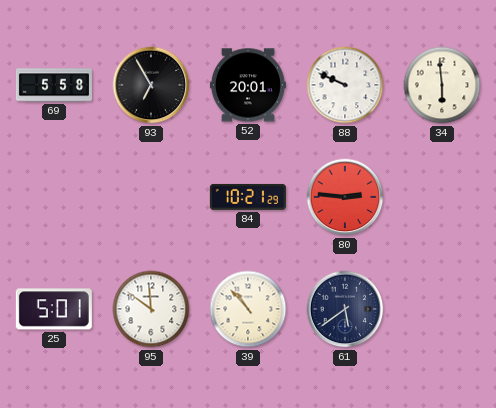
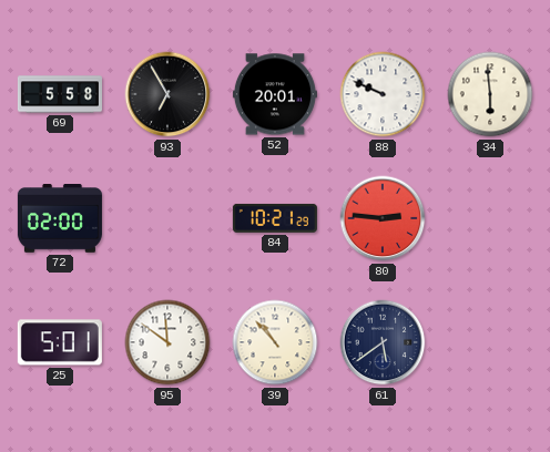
72: none -> 02:00 (60, 219)
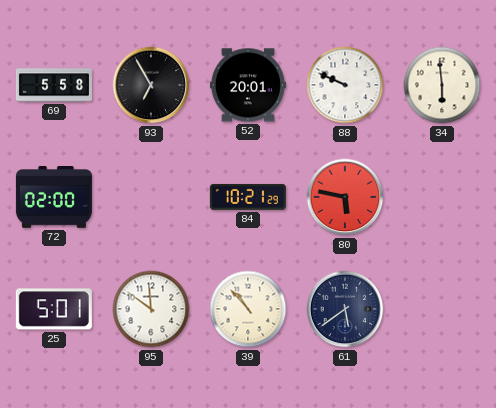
80: 2:46 -> 5:47 (345, 197)
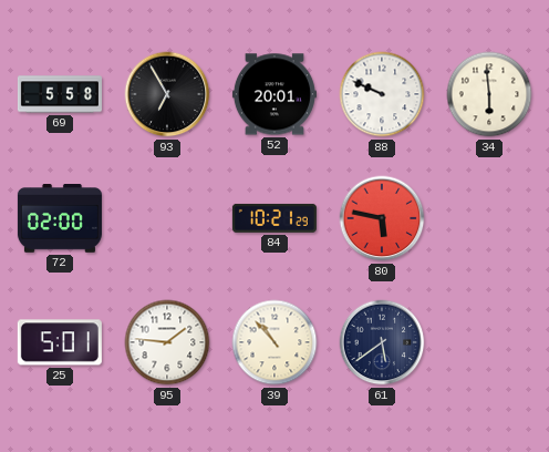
95: 11:51 -> 1:46 (167, 342)
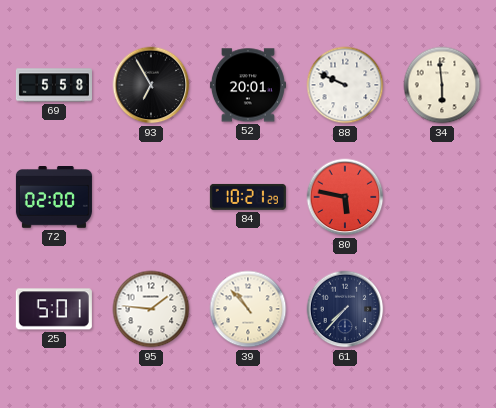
61: 5:39 -> 7:37 (345, 309)
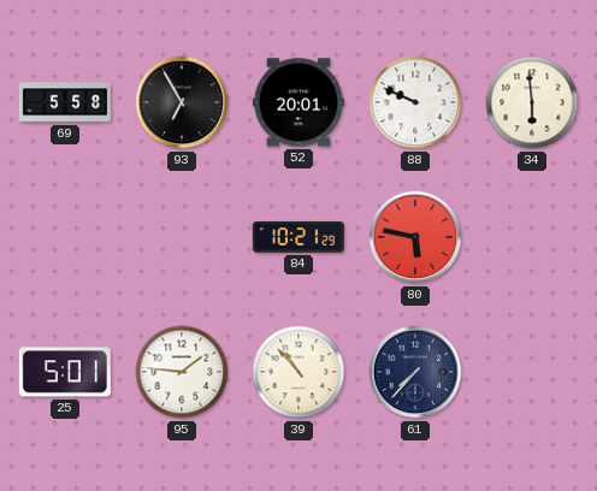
72: 02:00 -> none (54, 198)
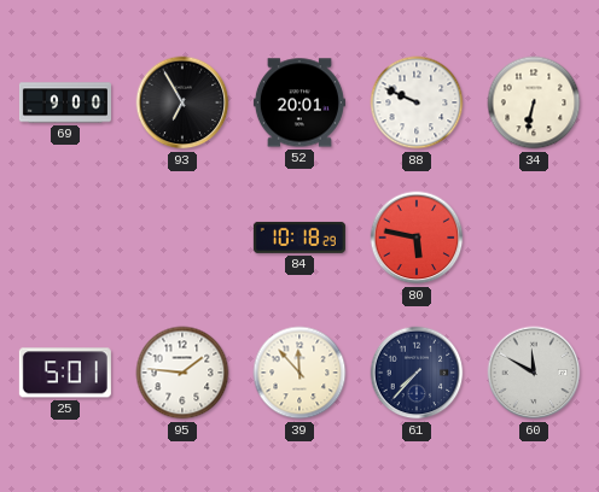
69: 5:58 -> 9:00 (65, 102)
34: 5:59 -> 6:32 (534, 102)
84: 10:21 -> 10:18 (299, 238)
39: 10:53 -> 11:53 (299, 373)
60: none -> 11:50 (534, 373)
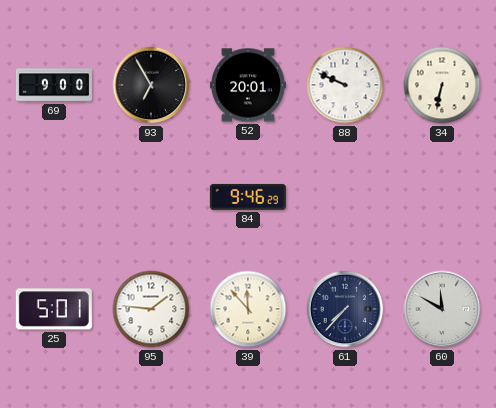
84: 10:18 -> 9:46 (248, 197)
80: 5:47 -> none (417, 238)
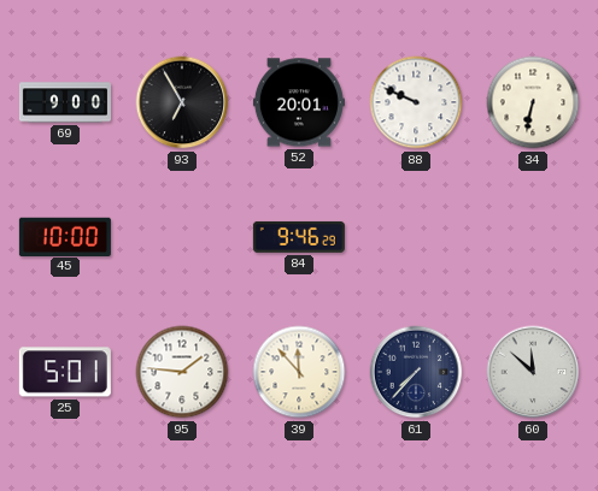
45: none -> 10:00 (65, 236)
60: 11:50 -> 11:52 (533, 372)
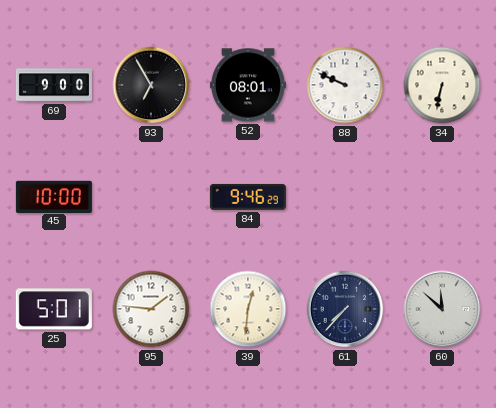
52: 20:01 -> 08:01 (248, 85)
39: 11:53 -> 12:31 (248, 309)
